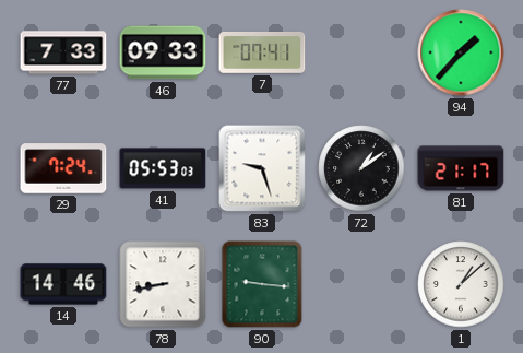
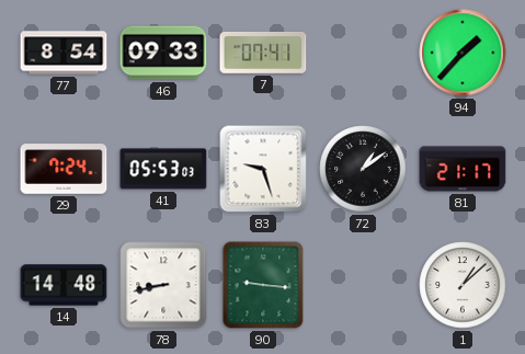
77: 7:33 -> 8:54 (64, 53)
14: 14:46 -> 14:48 (64, 285)
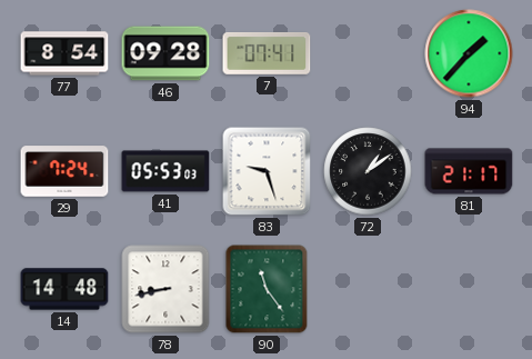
46: 09:33 -> 09:28 (165, 53)
90: 9:16 -> 11:24 (267, 289)
1: 1:08 -> none (463, 285)
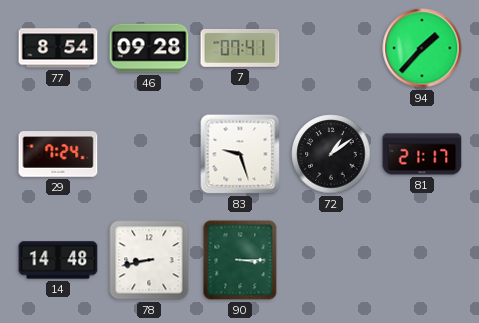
41: 05:53 -> none (165, 171)
90: 11:24 -> 3:15 (240, 260)
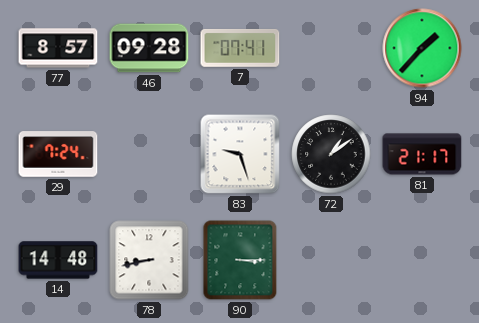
77: 8:54 -> 8:57 (58, 48)
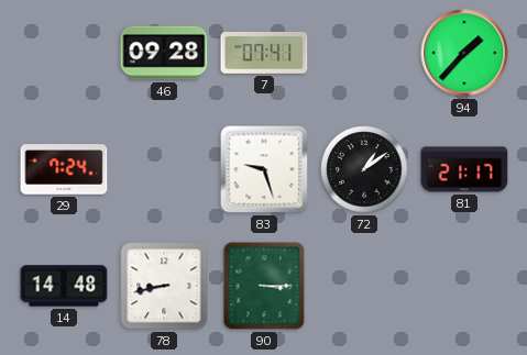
77: 8:57 -> none (58, 48)
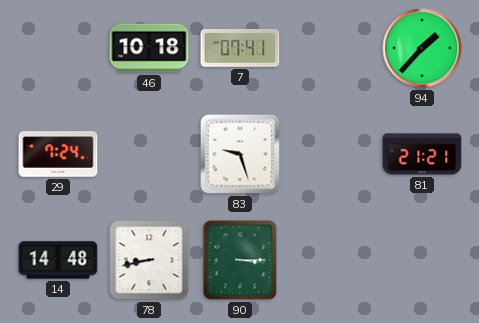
46: 09:28 -> 10:18 (149, 48)
72: 1:09 -> none (364, 169)
81: 21:17 -> 21:21 (422, 154)
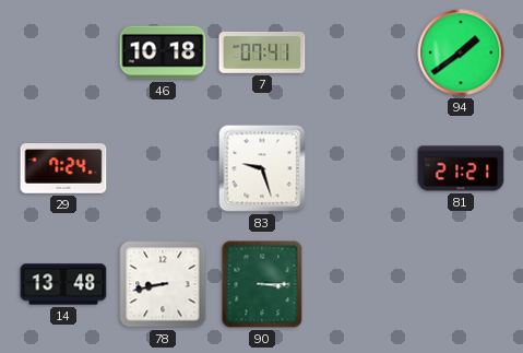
94: 1:37 -> 1:39 (461, 52)
14: 14:48 -> 13:48 (63, 284)
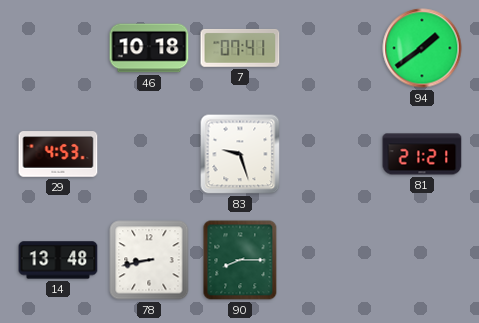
29: 7:24 -> 4:53 (58, 154)
90: 3:15 -> 8:15 (240, 260)
